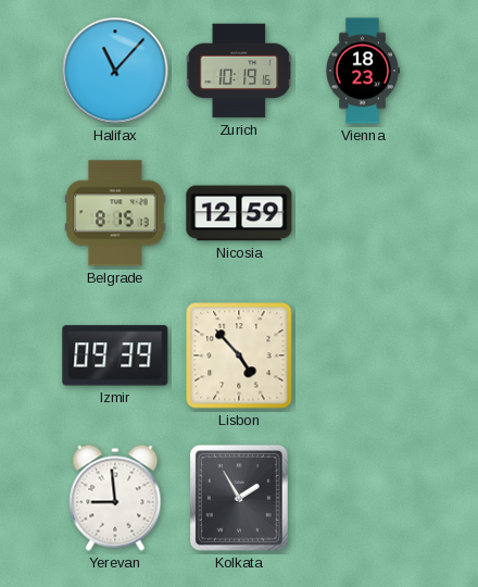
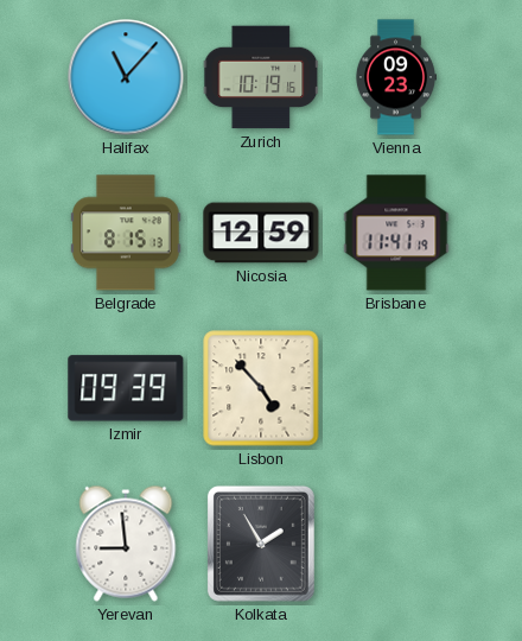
Vienna: 18:23 -> 09:23 (395, 77)
Brisbane: none -> 11:41 (396, 233)
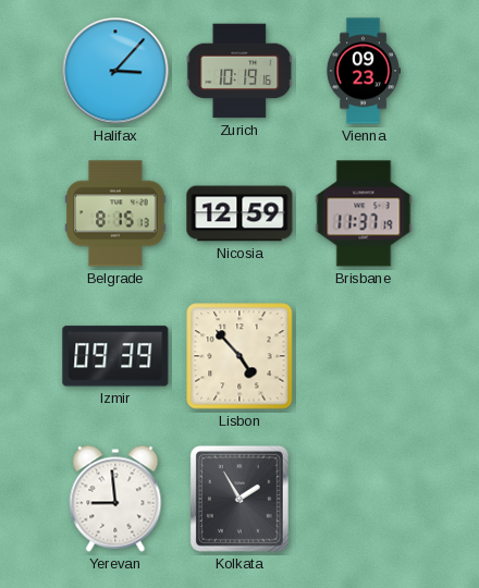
Halifax: 11:07 -> 3:07 (115, 71)
Brisbane: 11:41 -> 11:37 (364, 213)
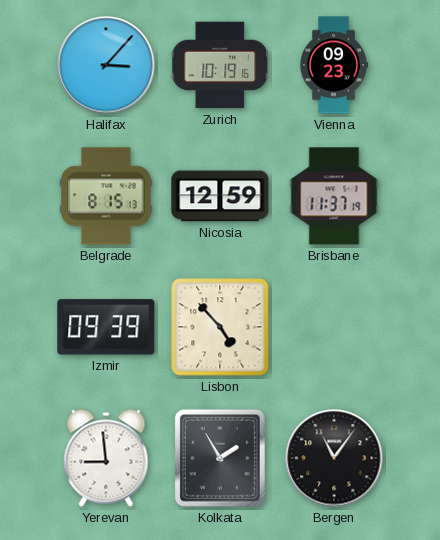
Bergen: none -> 11:06 (334, 458)
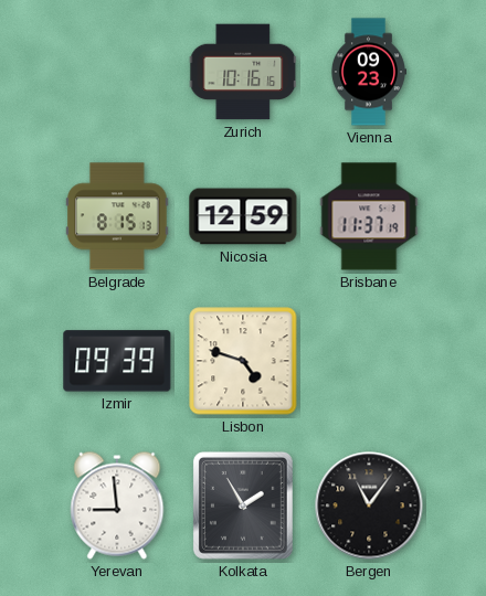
Halifax: 3:07 -> none (106, 65)
Zurich: 10:19 -> 10:16 (243, 72)
Lisbon: 4:53 -> 4:48 (243, 361)
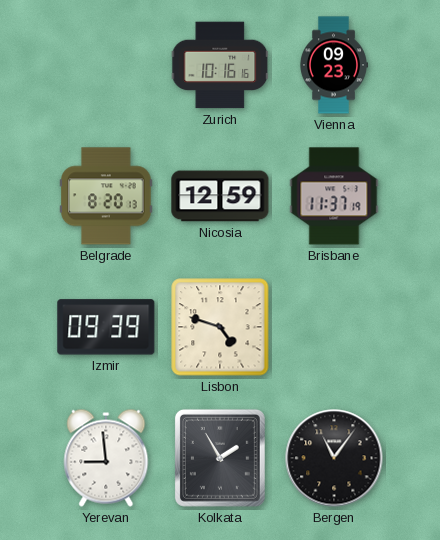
Belgrade: 8:15 -> 8:20 (106, 196)
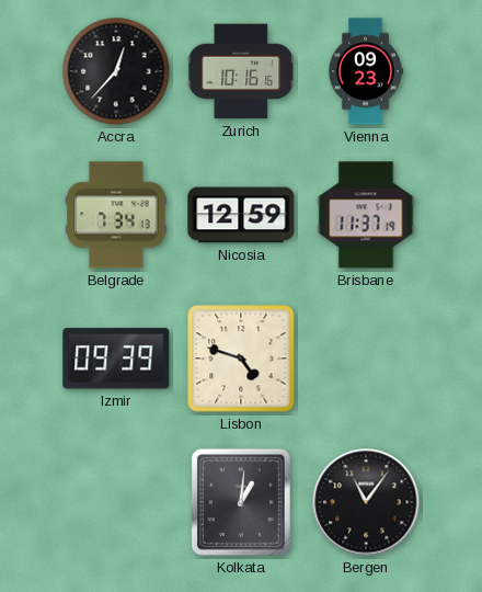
Accra: none -> 12:37 (116, 71)
Belgrade: 8:20 -> 7:34 (116, 215)
Yerevan: 8:59 -> none (106, 458)
Kolkata: 1:55 -> 1:01 (241, 502)
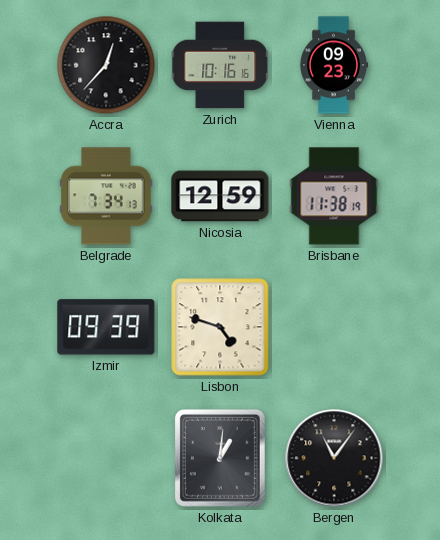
Brisbane: 11:37 -> 11:38 (334, 196)
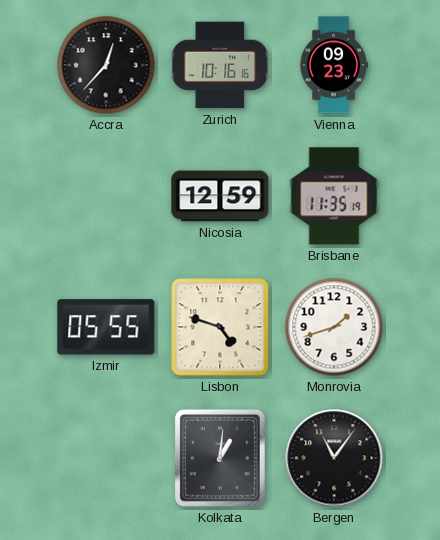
Belgrade: 7:34 -> none (106, 196)
Brisbane: 11:38 -> 11:35 (334, 196)
Izmir: 09:39 -> 05:55 (106, 327)
Monrovia: none -> 1:42 (334, 327)
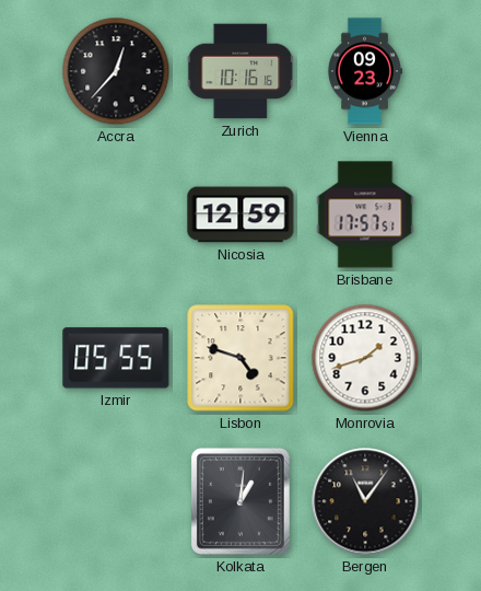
Brisbane: 11:35 -> 17:57 (365, 215)
